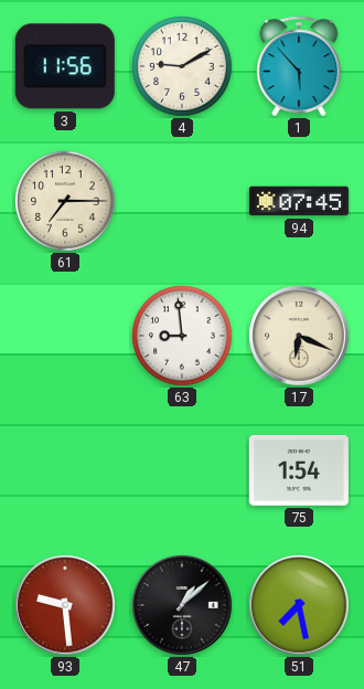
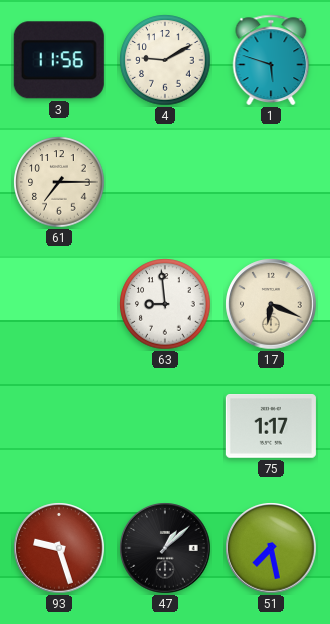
1: 5:53 -> 5:48 (271, 60)
94: 07:45 -> none (299, 201)
75: 1:54 -> 1:17 (271, 427)
93: 9:29 -> 9:27 (59, 548)
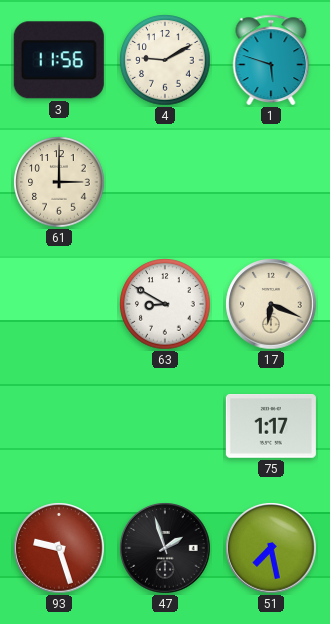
61: 7:15 -> 3:00 (59, 182)
63: 8:59 -> 8:50 (165, 304)
47: 1:08 -> 1:57 (165, 548)
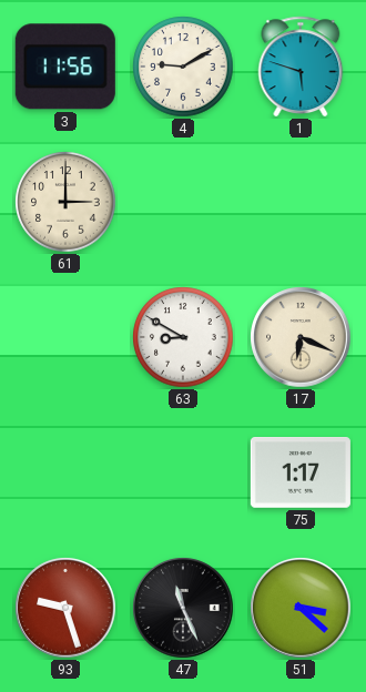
47: 1:57 -> 11:26 (183, 608)
51: 7:28 -> 3:22 (301, 608)
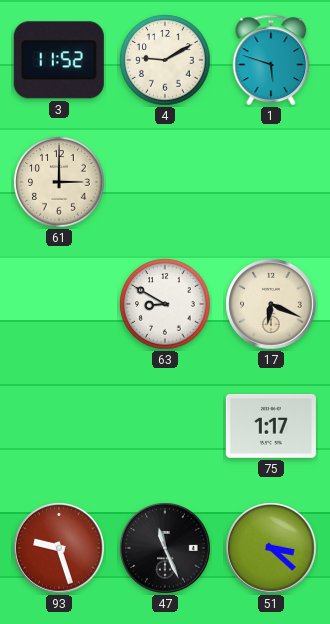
3: 11:56 -> 11:52 (59, 60)
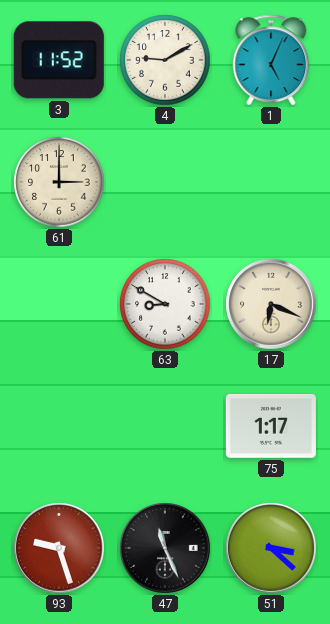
1: 5:48 -> 5:04 (271, 60)
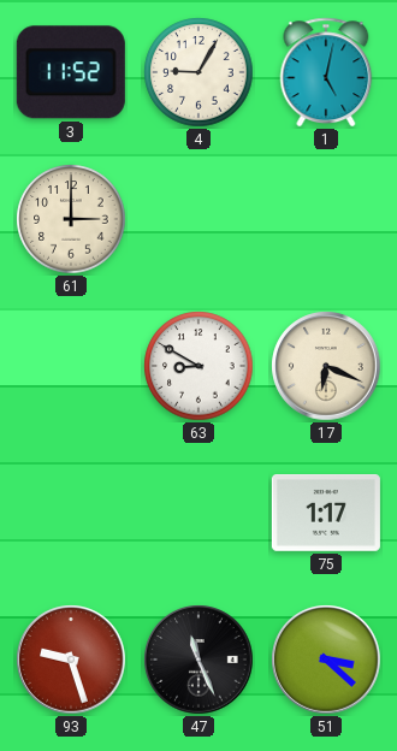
4: 9:10 -> 9:05 (198, 72)
1: 5:04 -> 5:02 (326, 72)
